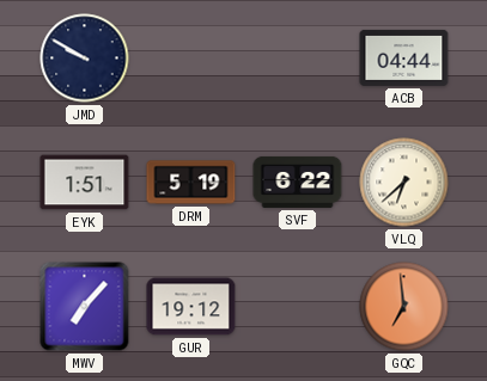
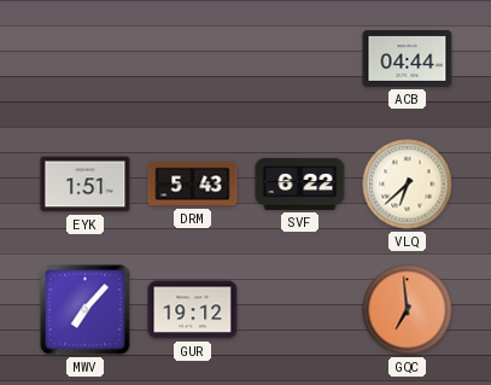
JMD: 9:50 -> none (85, 59)
DRM: 5:19 -> 5:43 (193, 185)
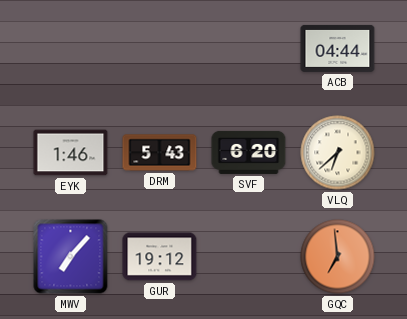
EYK: 1:51 -> 1:46 (71, 153)
SVF: 6:22 -> 6:20 (249, 152)
